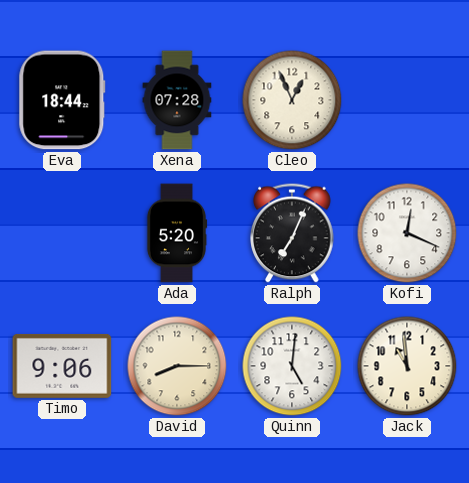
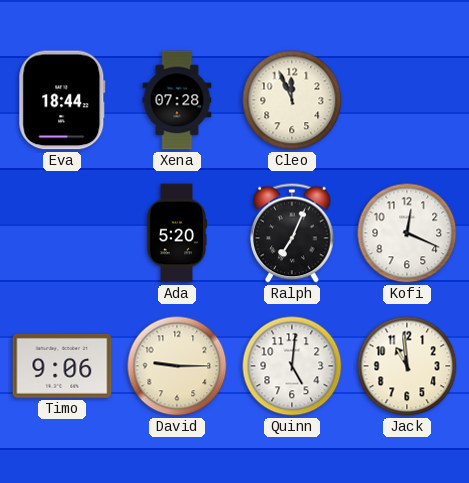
Cleo: 12:56 -> 11:56 (292, 100)
David: 8:15 -> 9:15 (177, 366)
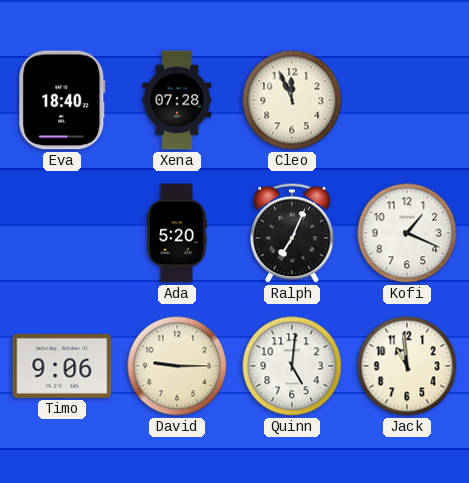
Eva: 18:44 -> 18:40 (62, 100)
Kofi: 12:19 -> 1:19 (407, 233)
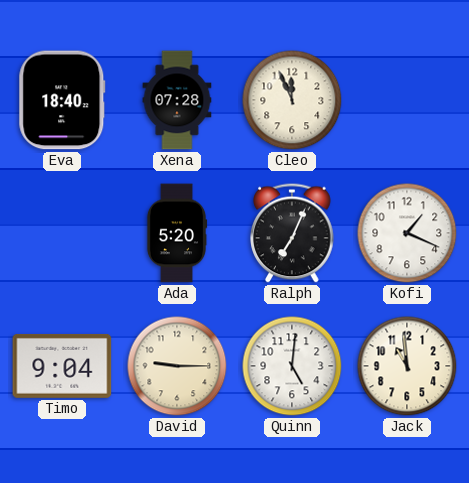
Timo: 9:06 -> 9:04 (62, 366)
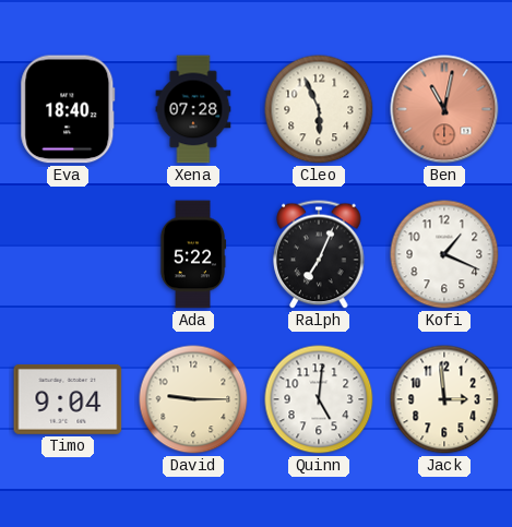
Cleo: 11:56 -> 5:56 (319, 109)
Ben: none -> 11:02 (444, 109)
Ada: 5:20 -> 5:22 (193, 254)
Jack: 10:59 -> 2:59 (444, 399)
